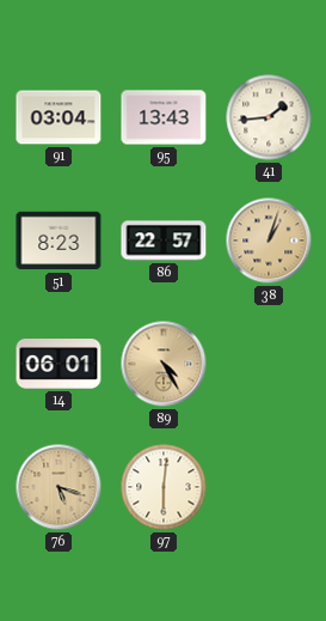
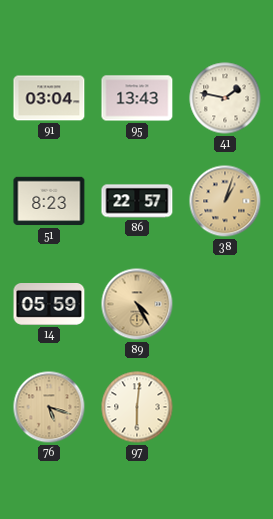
41: 1:44 -> 1:47 (225, 98)
14: 06:01 -> 05:59 (49, 305)
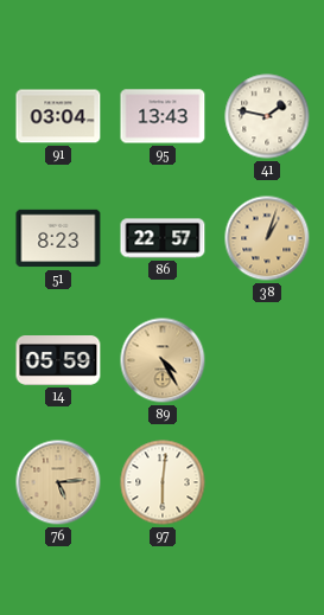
76: 5:18 -> 5:14 (58, 482)
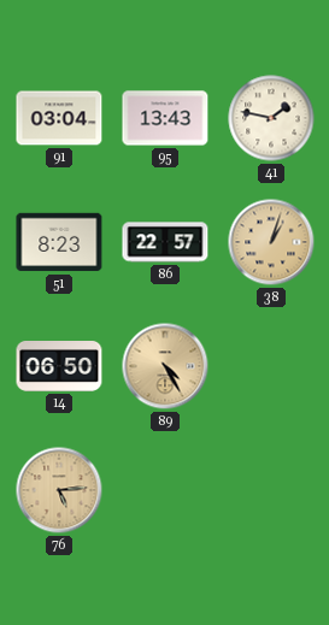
14: 05:59 -> 06:50 (59, 367)
97: 6:01 -> none (163, 482)
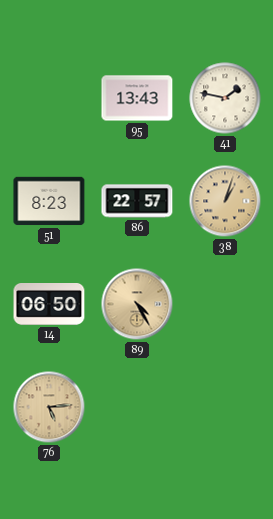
91: 03:04 -> none (59, 118)
